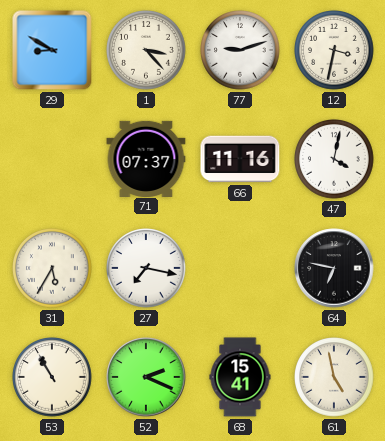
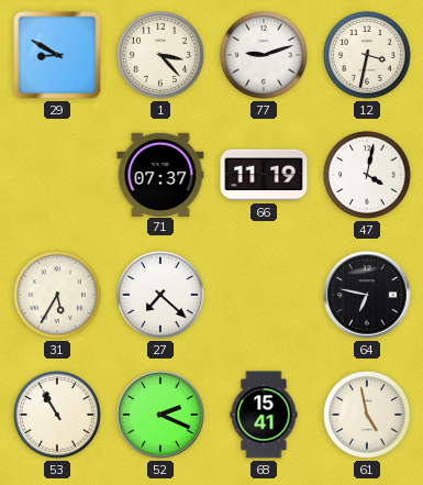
66: 11:16 -> 11:19 (264, 175)
27: 7:17 -> 7:22 (162, 296)
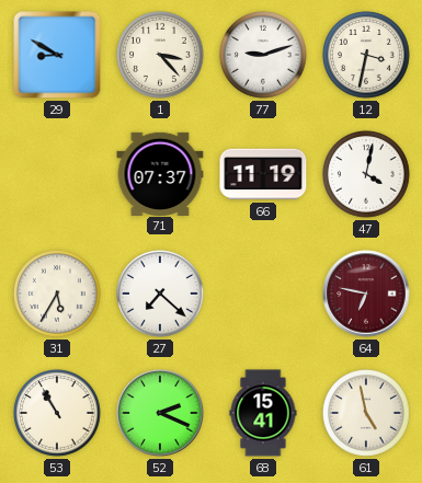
64 dial: black -> burgundy (366, 294)
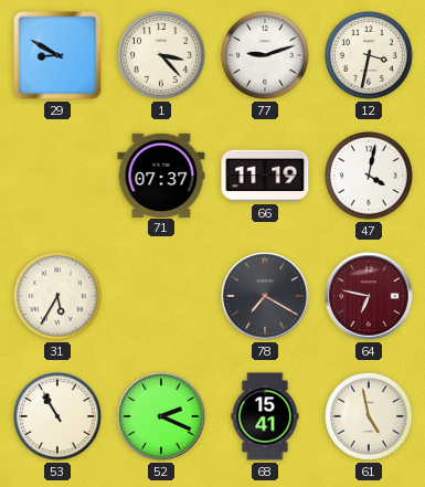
27: 7:22 -> none (161, 295)
78: none -> 7:20 (265, 296)
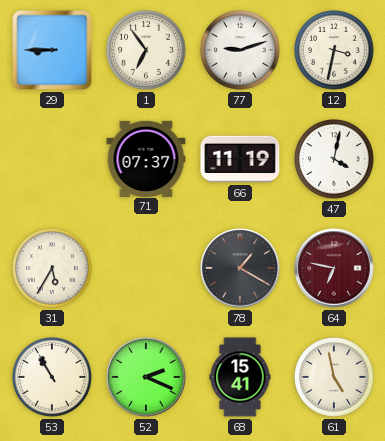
29: 8:50 -> 8:45 (52, 50)
1: 3:23 -> 6:54 (147, 51)
78: 7:20 -> 1:20 (240, 268)
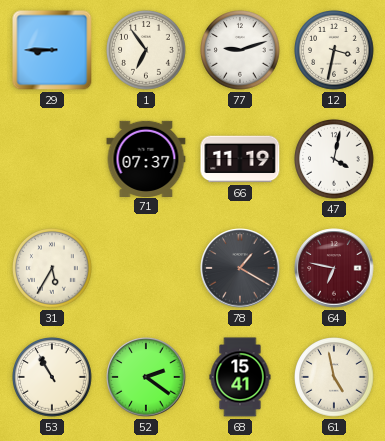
52: 2:19 -> 2:21 (146, 377)
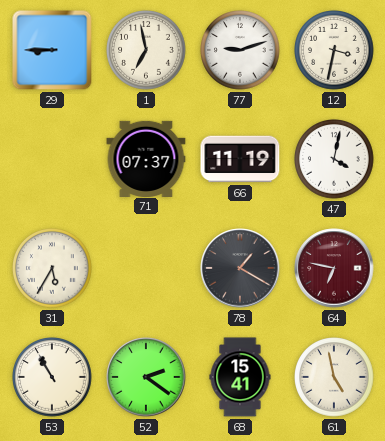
1: 6:54 -> 6:58 (147, 51)
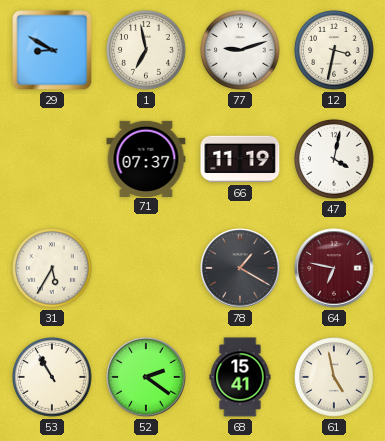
29: 8:45 -> 8:50 (52, 50)
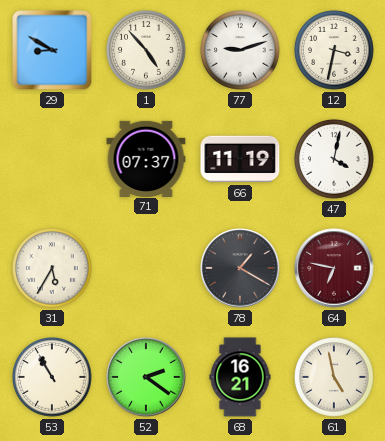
1: 6:58 -> 4:53 (147, 51)
68: 15:41 -> 16:21 (240, 377)
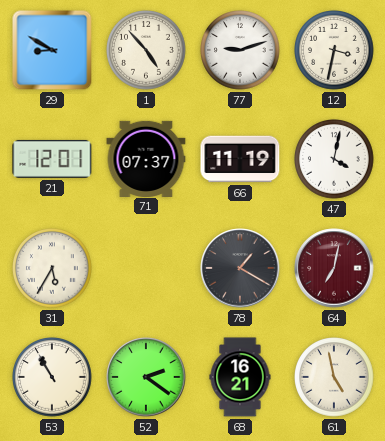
21: none -> 12:01 (52, 159)
64: 6:47 -> 7:02 (334, 268)
